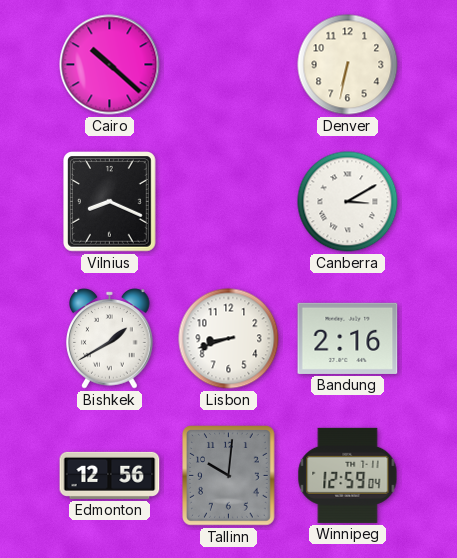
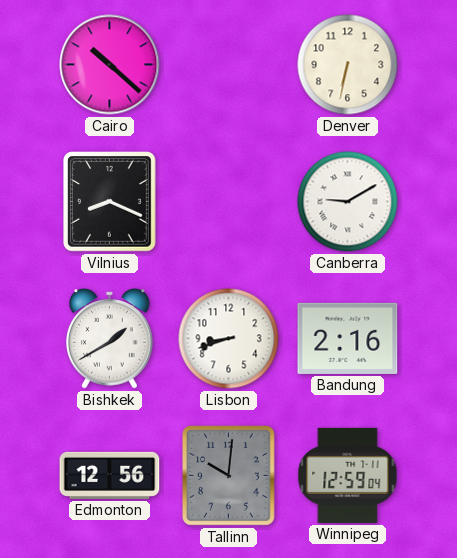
Canberra: 3:10 -> 9:10 (348, 202)
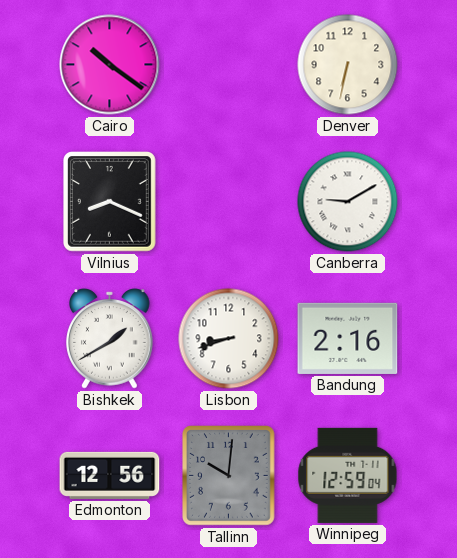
Cairo: 10:22 -> 10:21 (110, 65)
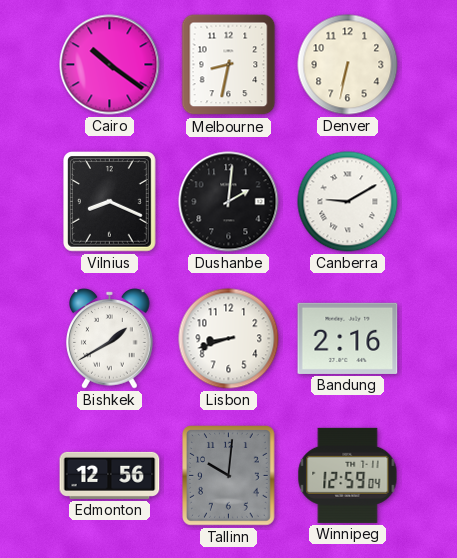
Melbourne: none -> 8:32 (229, 65)
Dushanbe: none -> 2:01 (229, 202)
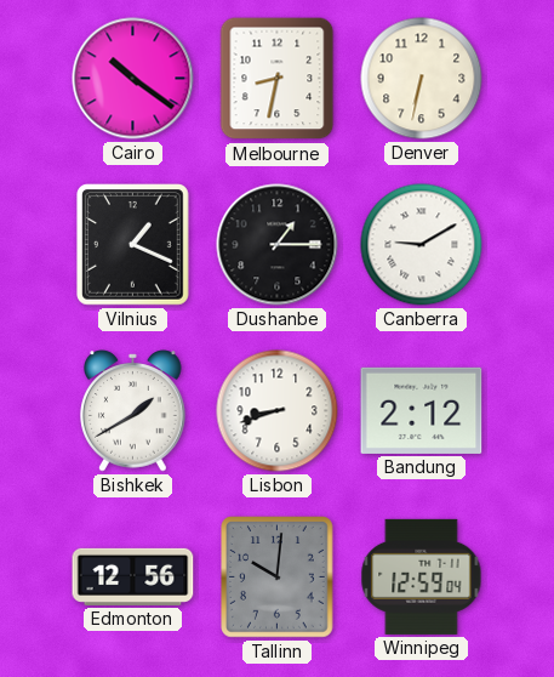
Vilnius: 8:19 -> 1:19 (133, 245)
Dushanbe: 2:01 -> 1:15 (278, 245)
Bandung: 2:16 -> 2:12 (422, 410)
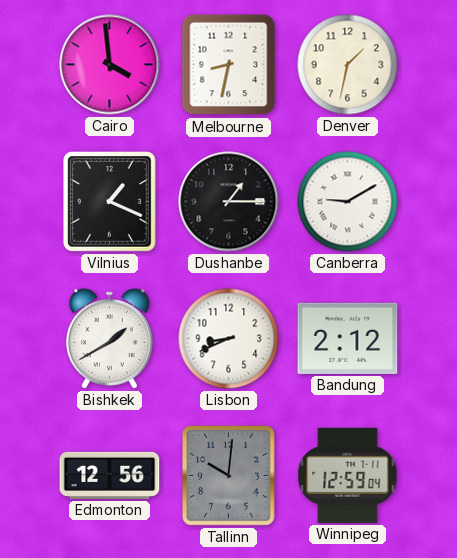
Cairo: 10:21 -> 3:59 (110, 65)
Denver: 6:32 -> 1:32 (348, 65)
Lisbon: 8:42 -> 8:41 (229, 339)
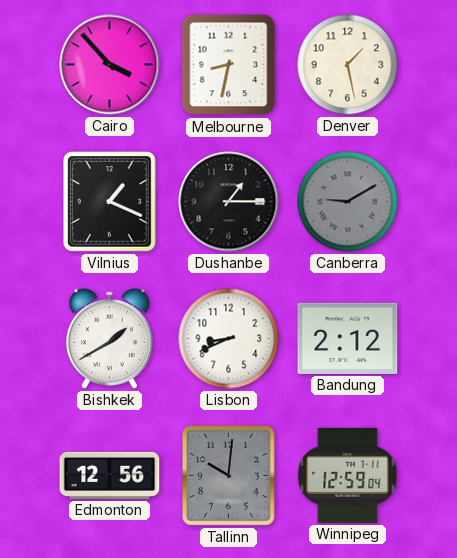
Cairo: 3:59 -> 3:53 (110, 65)
Denver: 1:32 -> 1:28 (348, 65)
Canberra dial: white -> grey (348, 202)
